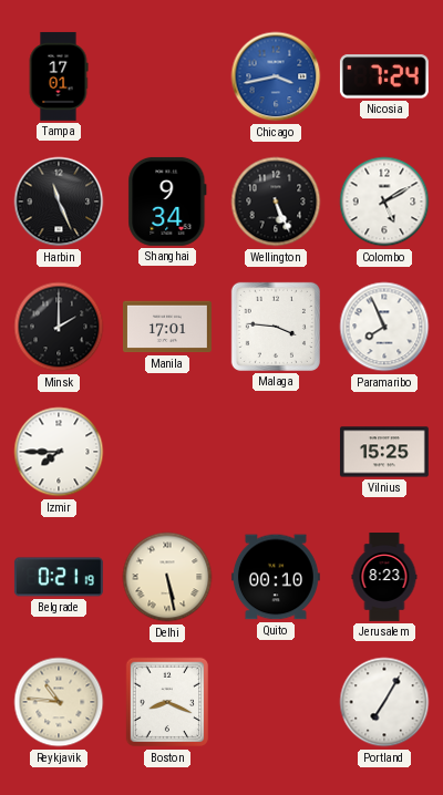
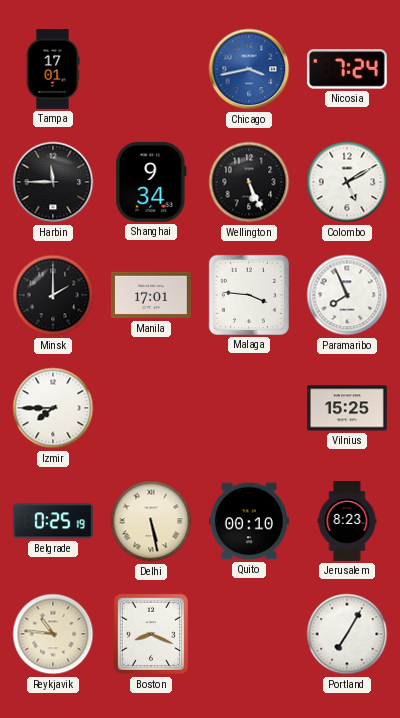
Harbin: 11:26 -> 11:45 (53, 182)
Belgrade: 0:21 -> 0:25 (53, 521)
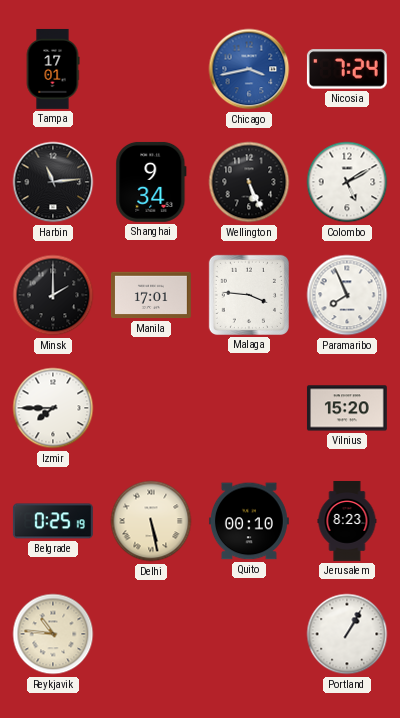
Harbin: 11:45 -> 11:14 (53, 182)
Vilnius: 15:25 -> 15:20 (347, 408)
Boston: 8:19 -> none (151, 634)
Portland: 7:05 -> 1:05 (347, 634)
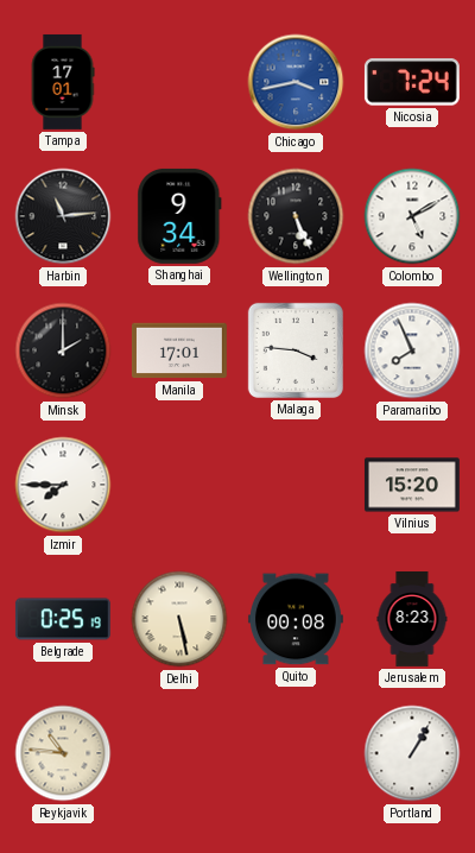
Quito: 00:10 -> 00:08 (296, 619)
